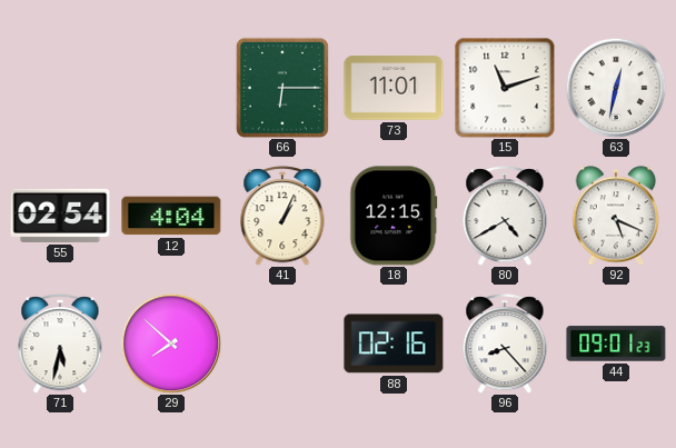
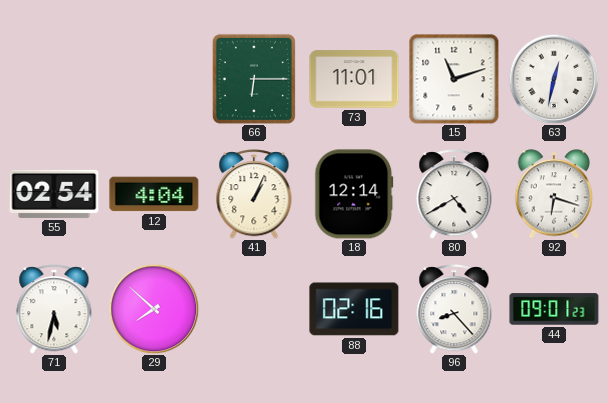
18: 12:15 -> 12:14 (354, 194)
92: 5:19 -> 6:18 (554, 194)
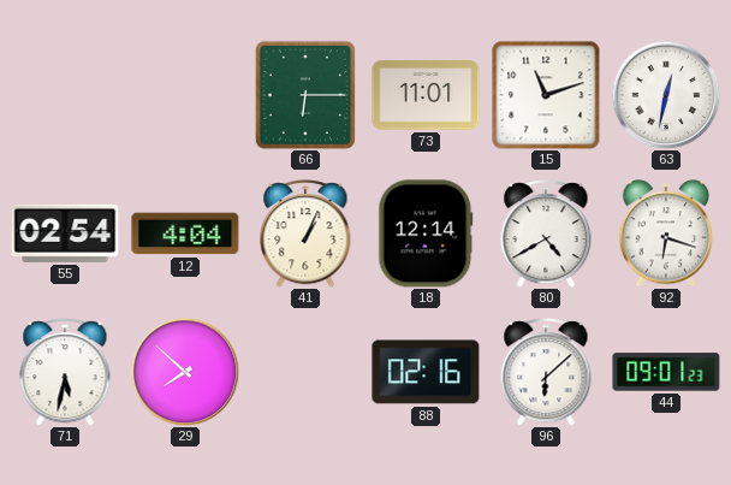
96: 8:23 -> 6:08 (546, 372)
